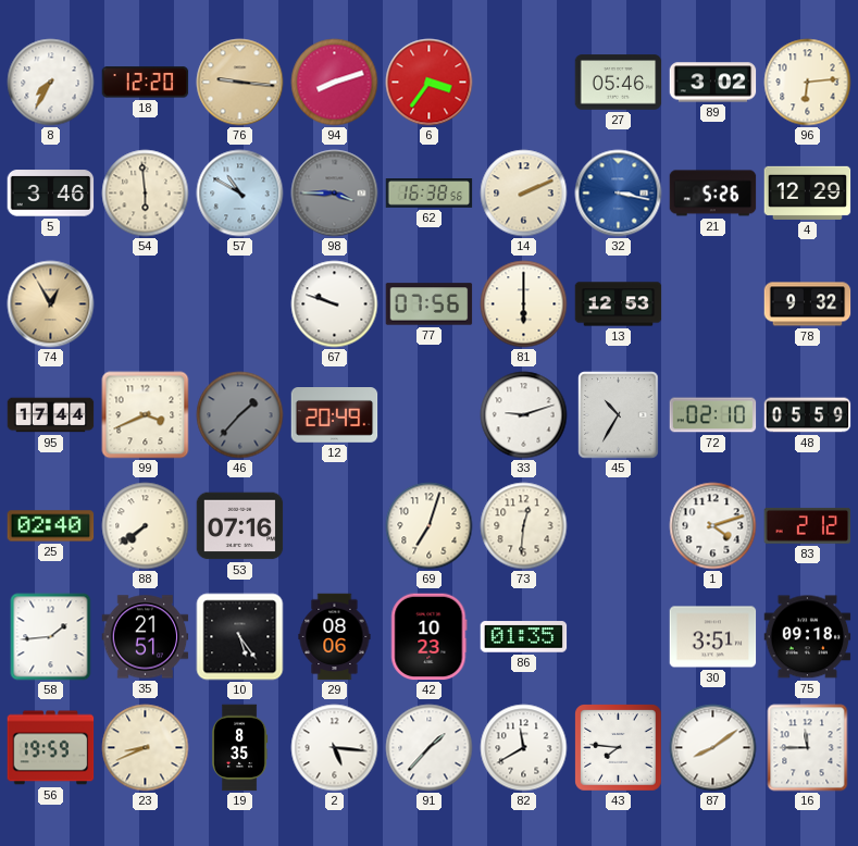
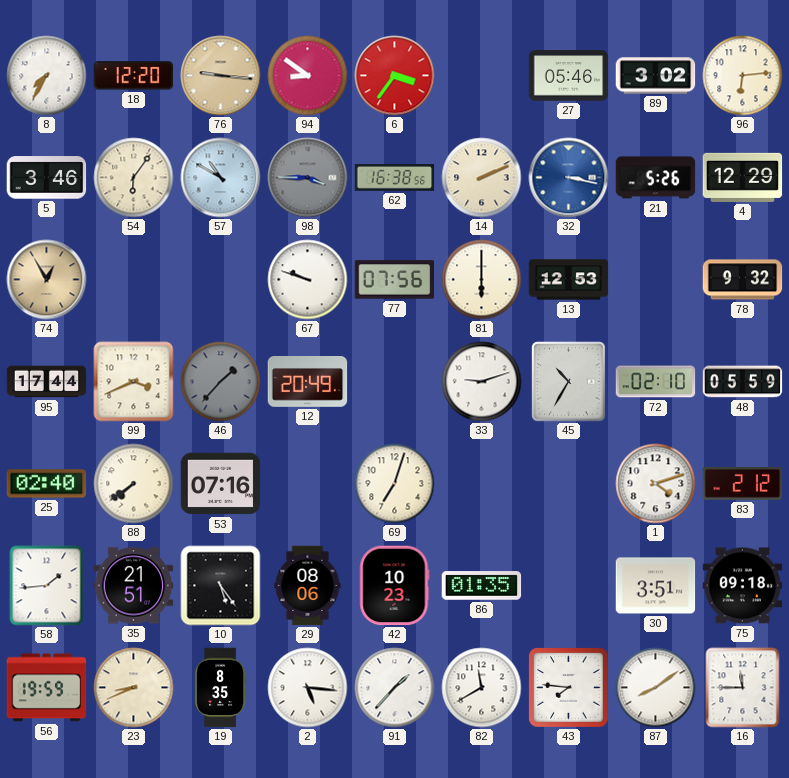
94: 8:12 -> 8:51 (308, 76)
54: 5:59 -> 6:06 (134, 178)
73: 12:31 -> none (524, 526)
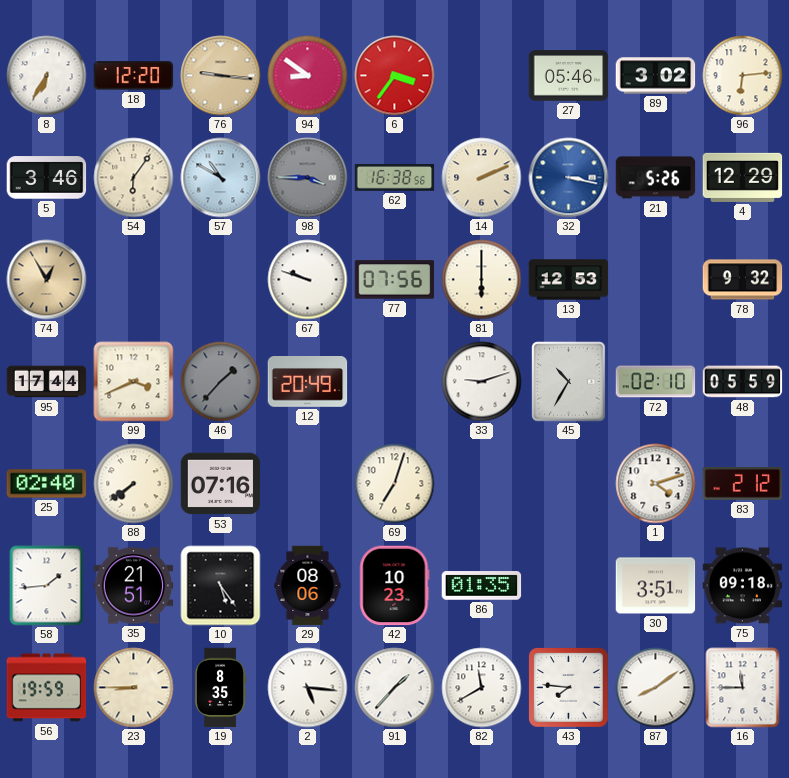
8: 7:35 -> 6:35 (47, 76)
23: 8:41 -> 8:45 (134, 688)
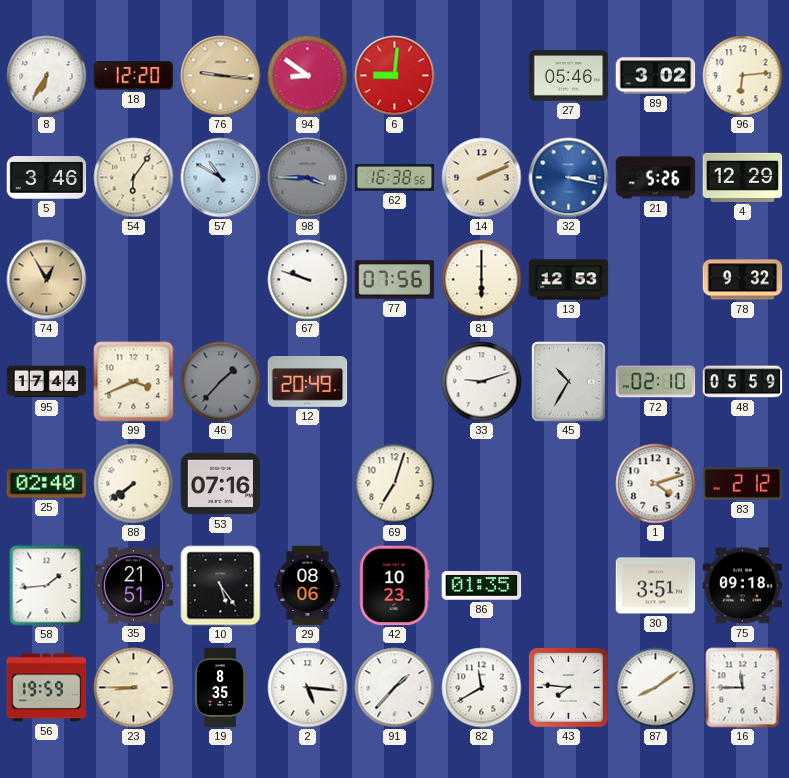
6: 3:36 -> 9:01 (395, 76)
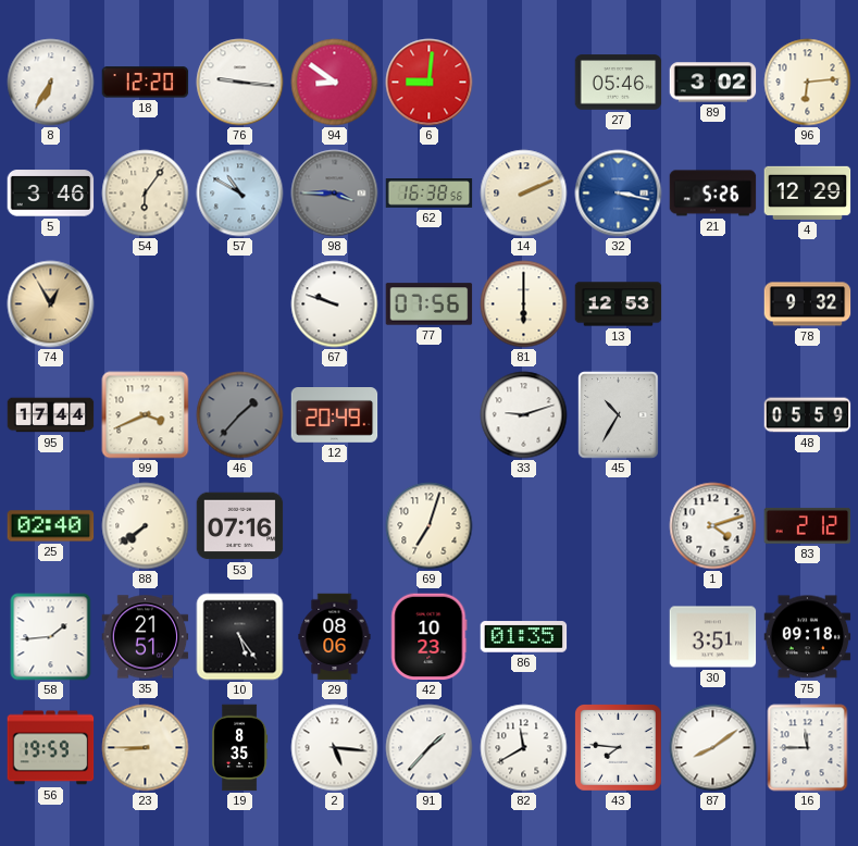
76 dial: champagne -> white (240, 83)
72: 02:10 -> none (656, 382)
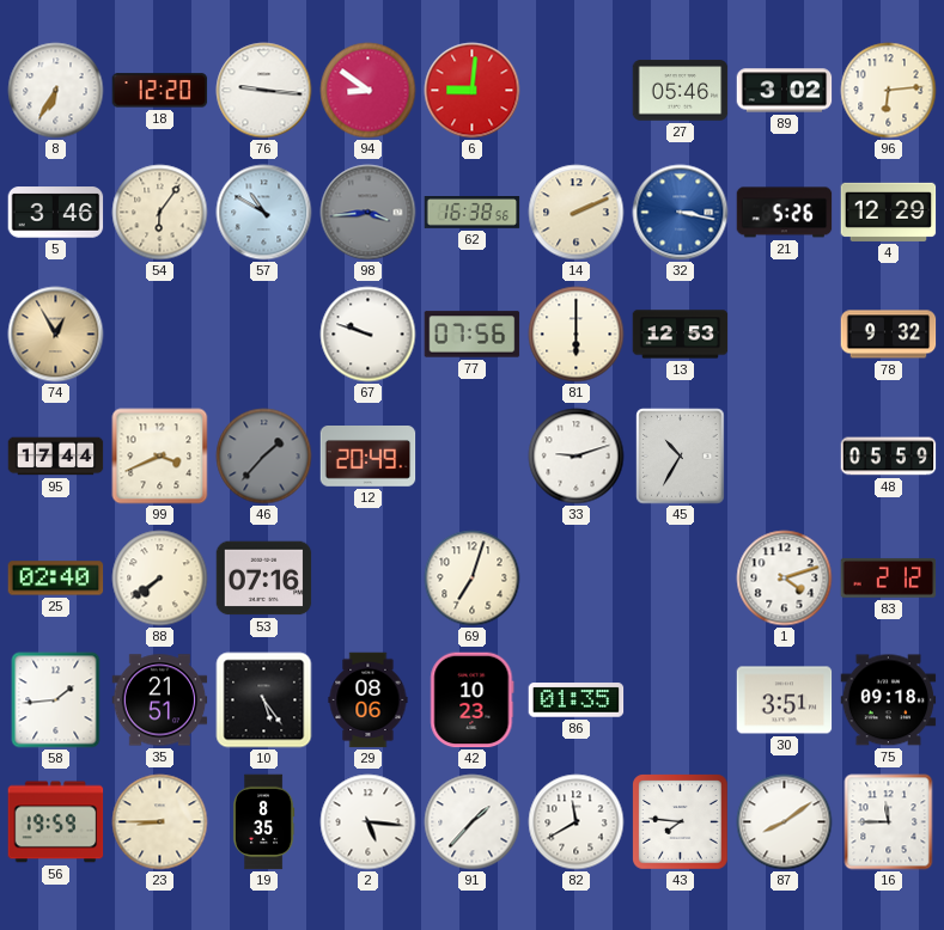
98: 3:45 -> 3:44 (369, 213)
